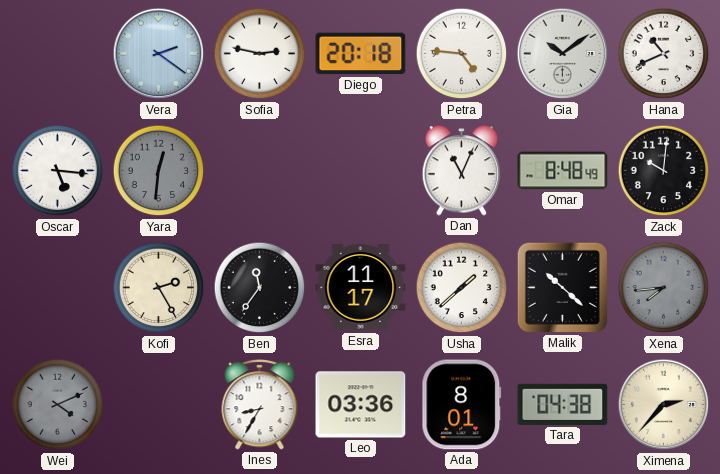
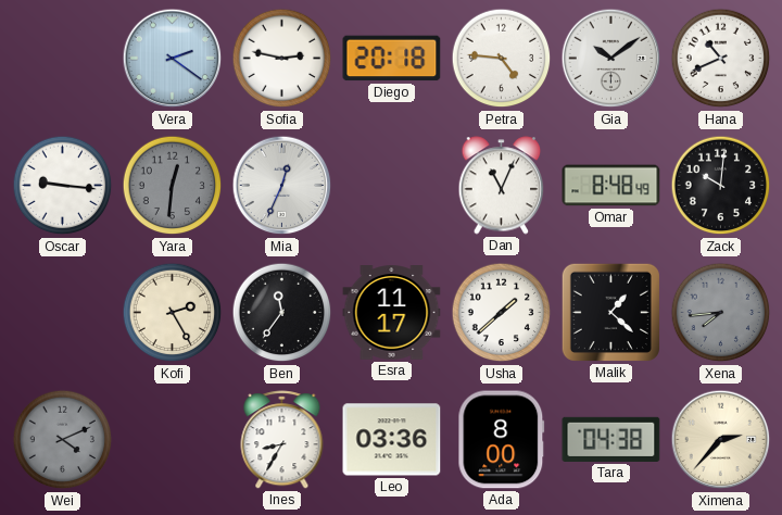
Oscar: 5:16 -> 9:16 (63, 186)
Mia: none -> 12:34 (282, 186)
Malik: 10:22 -> 1:22 (610, 312)
Ada: 8:01 -> 8:00 (502, 440)
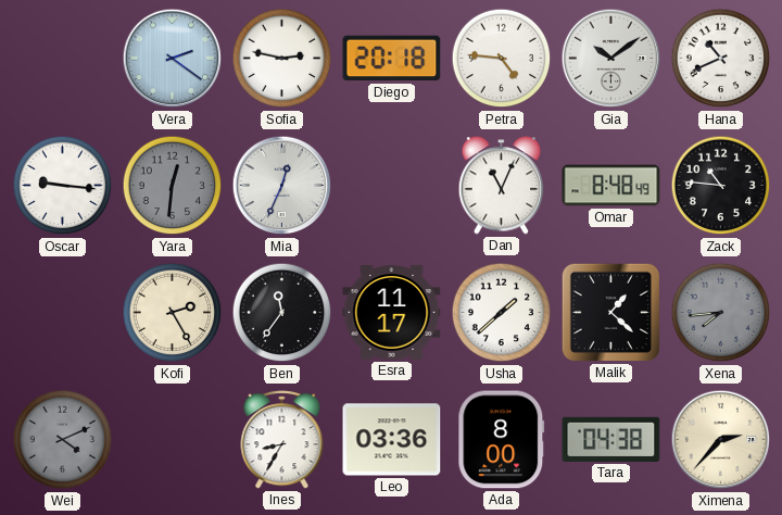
Zack: 10:01 -> 10:46 (721, 186)
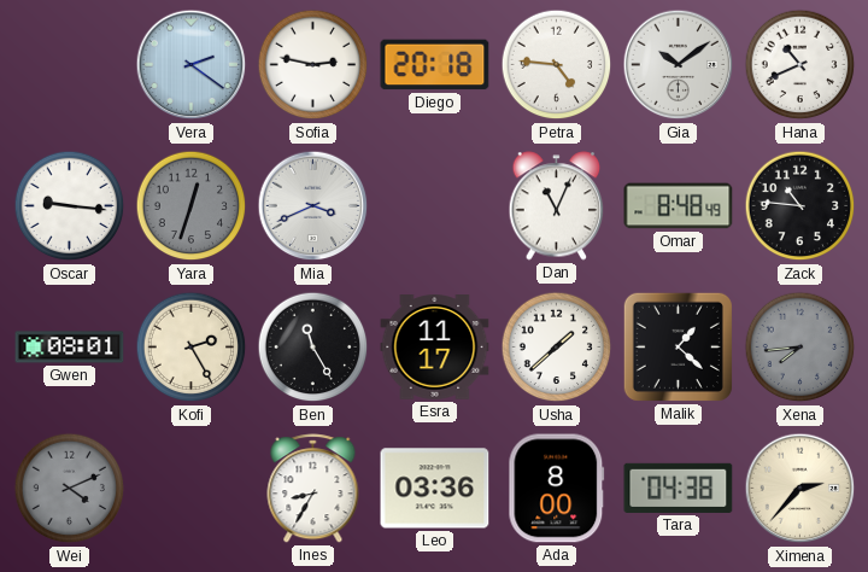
Yara: 12:31 -> 12:33 (192, 206)
Mia: 12:34 -> 3:41 (313, 206)
Gwen: none -> 08:01 (70, 348)
Ben: 11:36 -> 11:25 (313, 348)
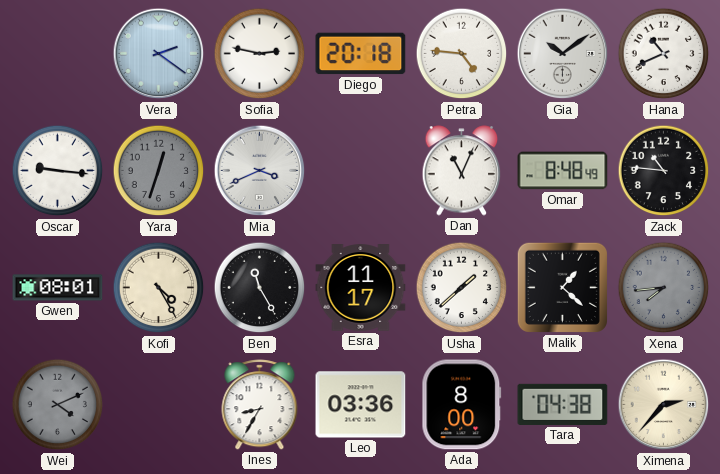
Kofi: 2:25 -> 4:25 (159, 288)
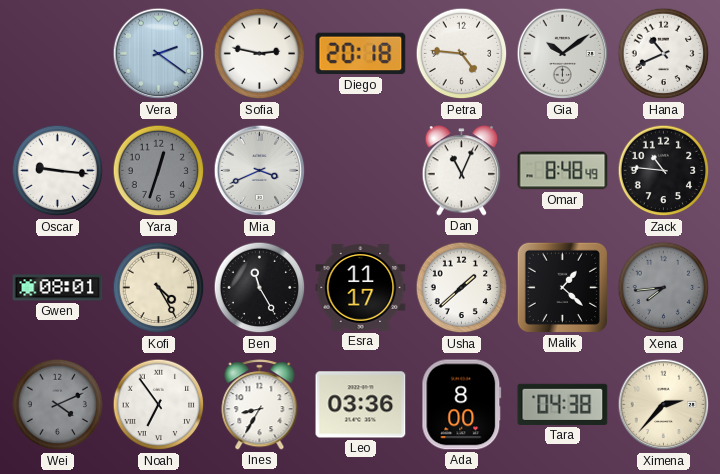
Noah: none -> 6:54 (159, 405)
